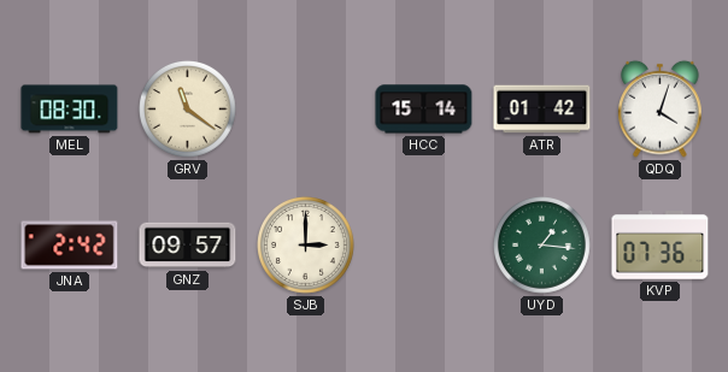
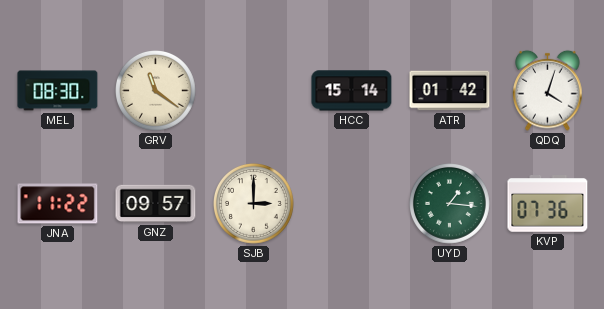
JNA: 2:42 -> 11:22 (58, 204)
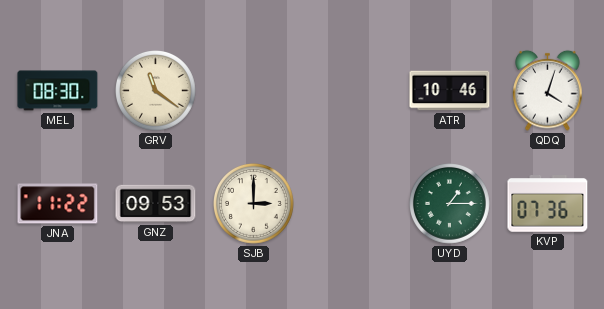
HCC: 15:14 -> none (352, 91)
ATR: 01:42 -> 10:46 (450, 91)
GNZ: 09:57 -> 09:53 (156, 204)
UYD: 1:16 -> 1:15 (450, 204)
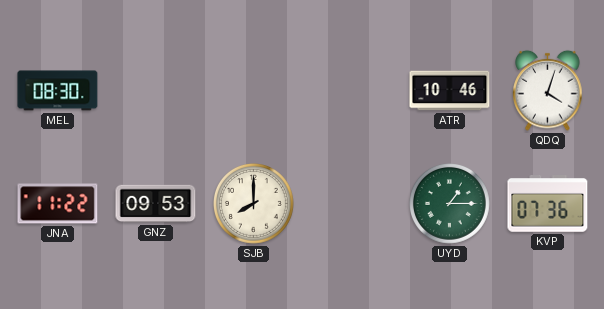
GRV: 11:21 -> none (156, 91)
SJB: 3:00 -> 8:00 (254, 204)
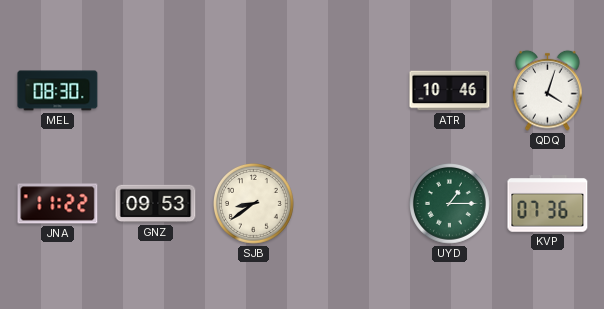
SJB: 8:00 -> 8:39 (254, 204)
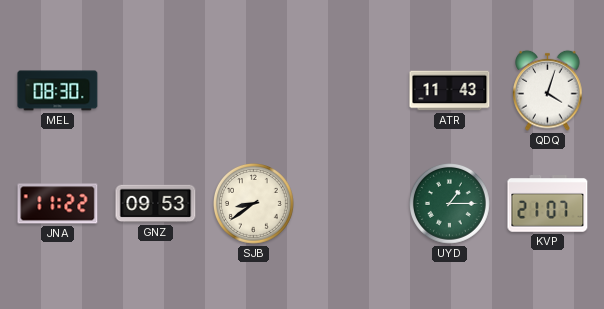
ATR: 10:46 -> 11:43 (450, 91)
KVP: 07:36 -> 21:07 (548, 204)
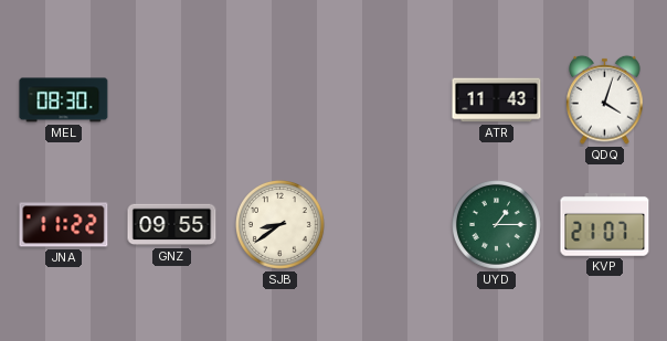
GNZ: 09:53 -> 09:55 (172, 225)
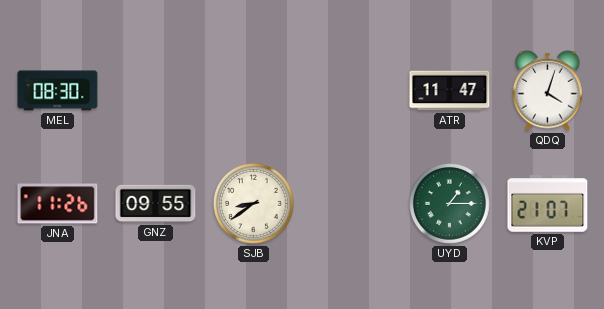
ATR: 11:43 -> 11:47 (450, 91)
JNA: 11:22 -> 11:26 (58, 204)
